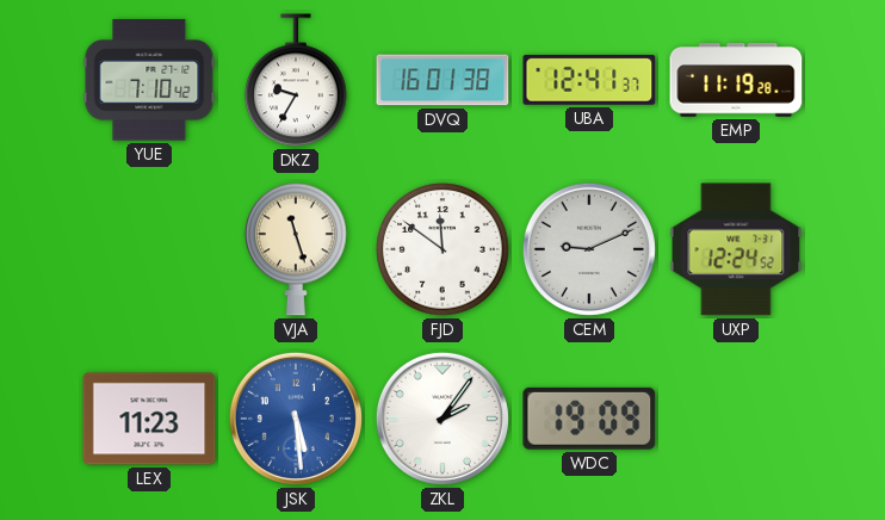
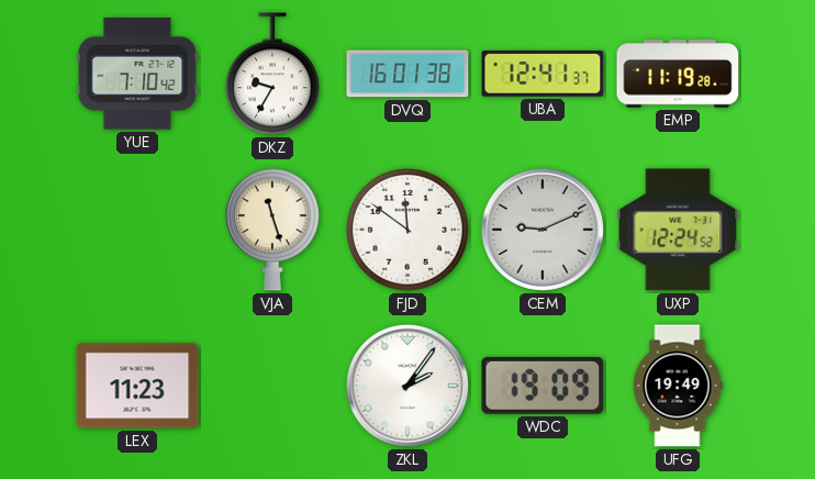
JSK: 5:29 -> none (296, 419)
UFG: none -> 19:49 (678, 386)
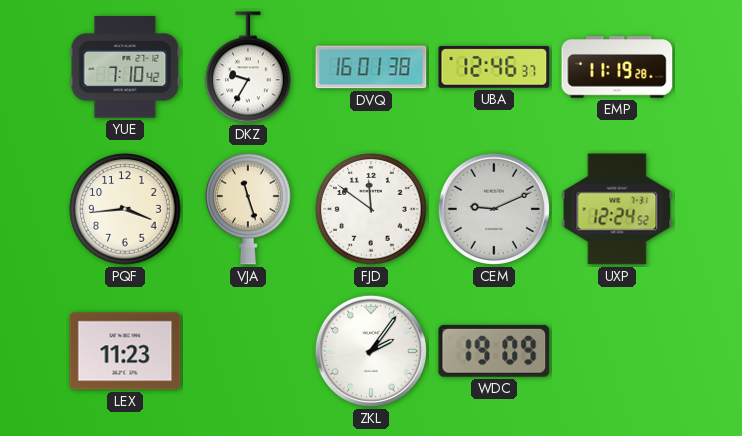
UBA: 12:41 -> 12:46 (494, 67)
PQF: none -> 3:44 (125, 209)
UFG: 19:49 -> none (678, 386)
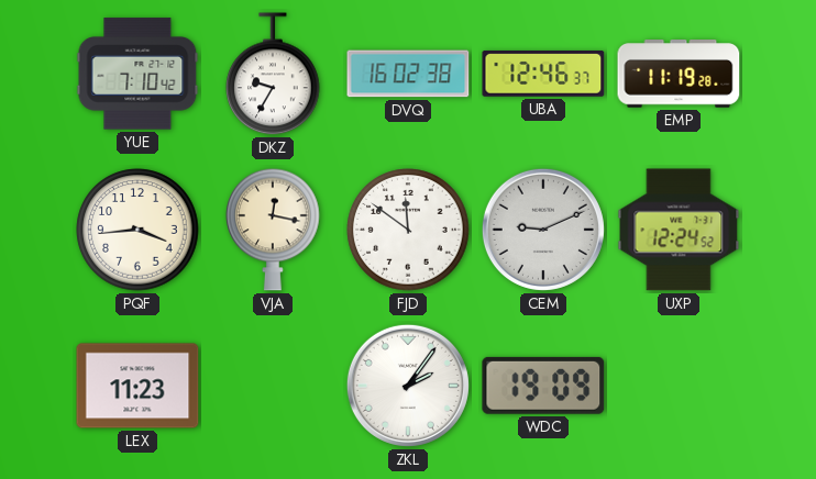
DVQ: 16:01 -> 16:02 (408, 74)
VJA: 11:27 -> 12:17 (273, 230)
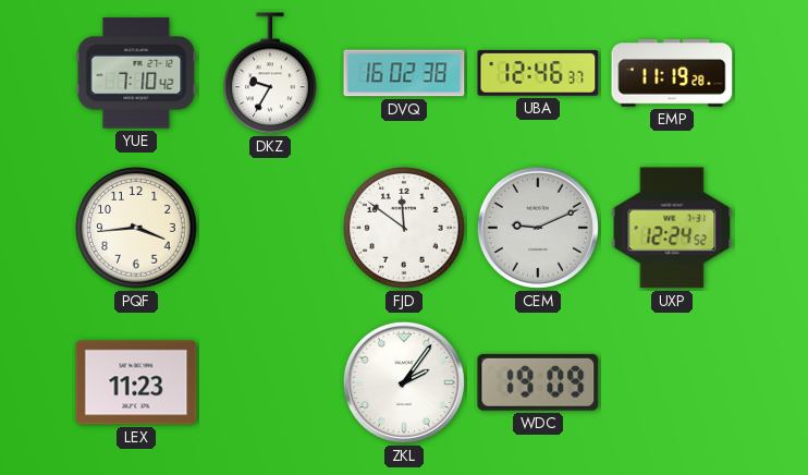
VJA: 12:17 -> none (273, 230)
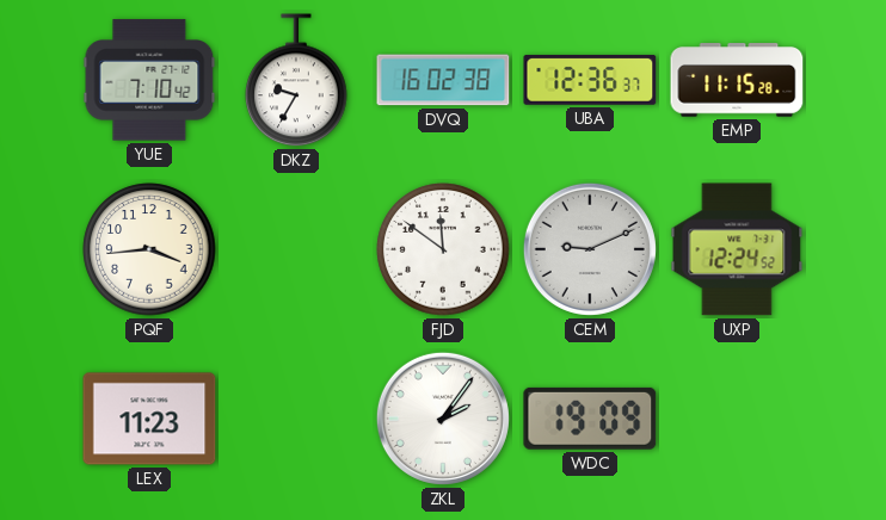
UBA: 12:46 -> 12:36 (590, 80)
EMP: 11:19 -> 11:15 (737, 80)
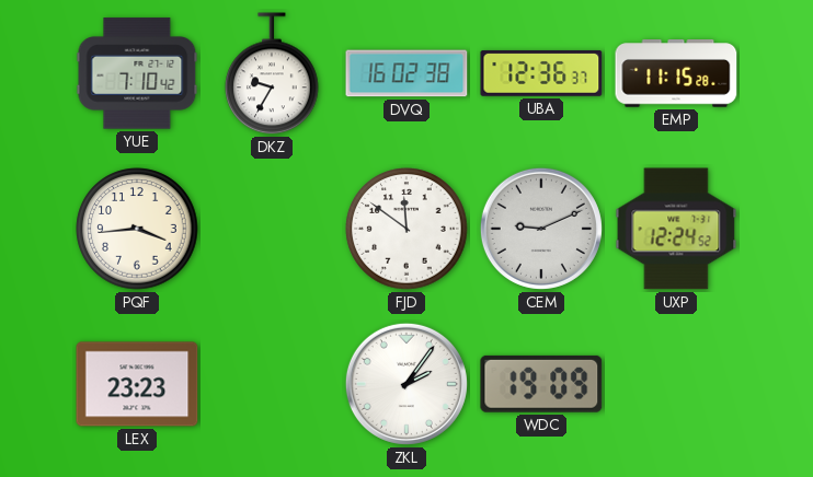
LEX: 11:23 -> 23:23 (137, 384)
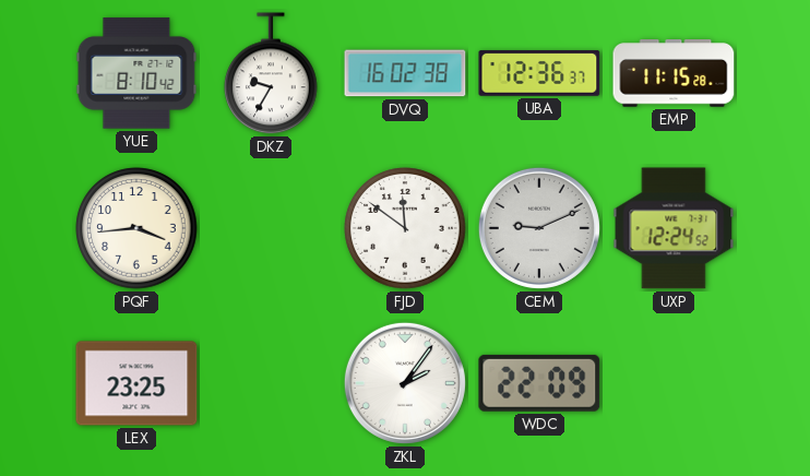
YUE: 7:10 -> 8:10 (136, 73)
LEX: 23:23 -> 23:25 (136, 383)
WDC: 19:09 -> 22:09 (539, 383)
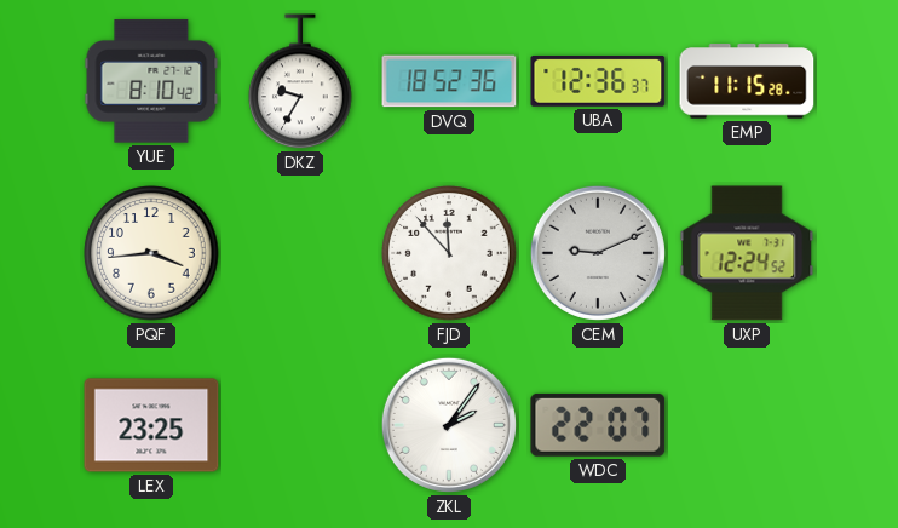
DVQ: 16:02 -> 18:52 (449, 81)
FJD: 11:51 -> 11:53 (449, 253)
WDC: 22:09 -> 22:07 (598, 425)
